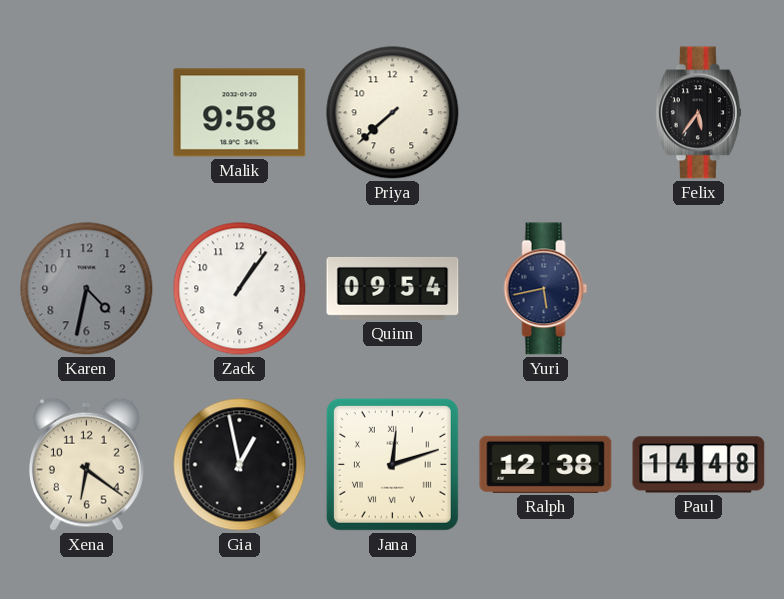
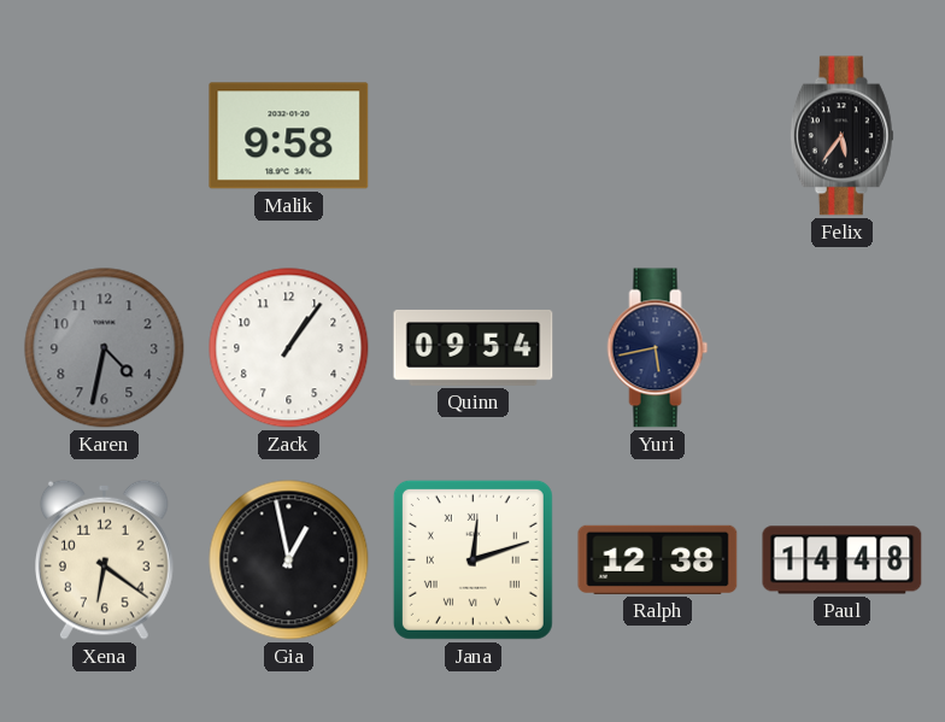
Priya: 7:38 -> none (393, 113)
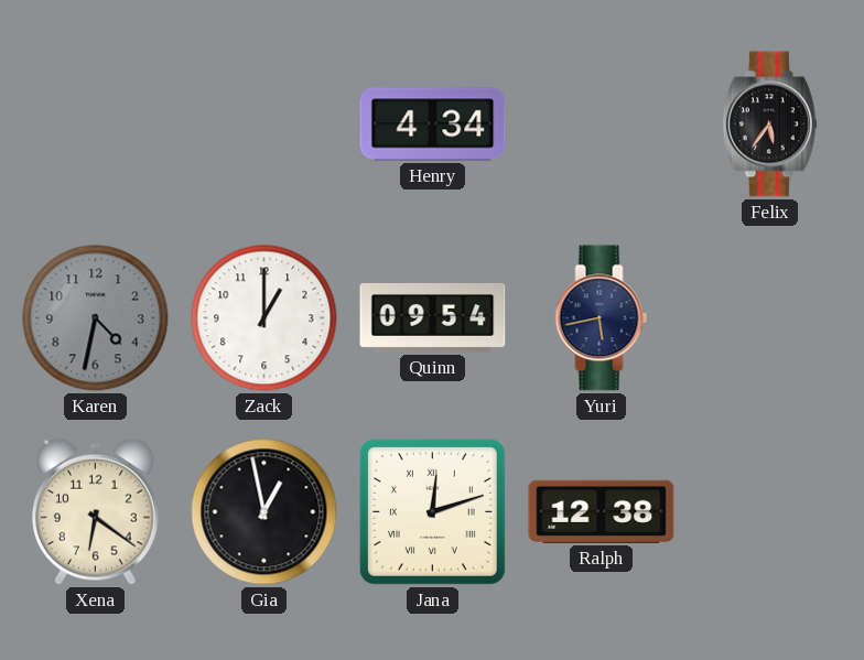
Malik: 9:58 -> none (289, 136)
Henry: none -> 4:34 (433, 125)
Zack: 1:06 -> 1:00 (264, 318)
Paul: 14:48 -> none (843, 560)
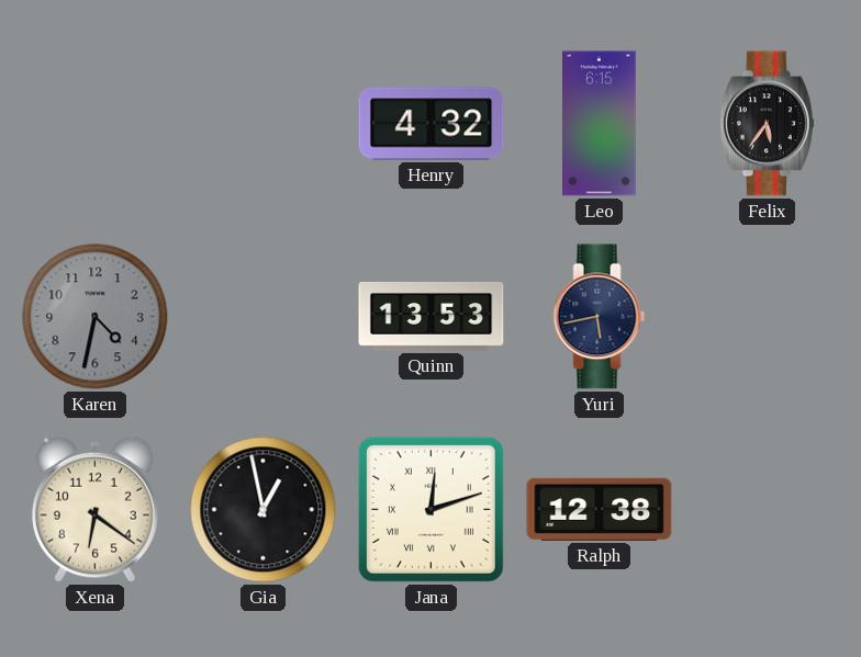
Henry: 4:34 -> 4:32 (432, 124)
Leo: none -> 6:15 (600, 124)
Zack: 1:00 -> none (264, 318)
Quinn: 09:54 -> 13:53 (432, 316)
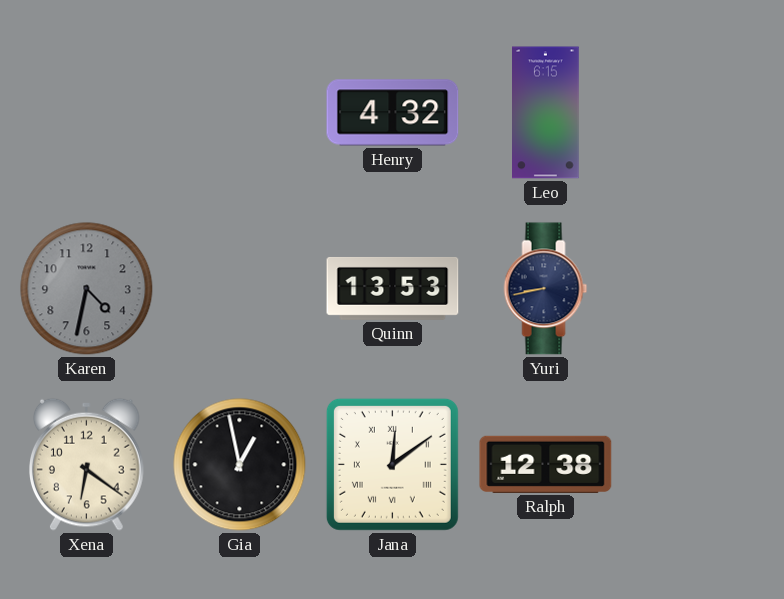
Felix: 5:36 -> none (767, 124)
Yuri: 5:43 -> 8:43 (546, 289)
Jana: 12:12 -> 12:09 (392, 464)
